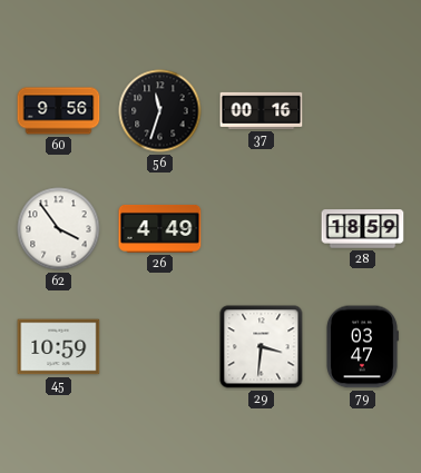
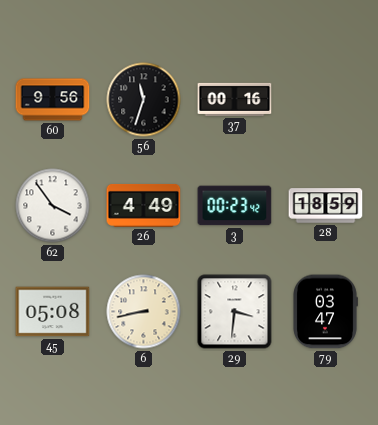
3: none -> 00:23 (235, 206)
45: 10:59 -> 05:08 (53, 312)
6: none -> 8:43 (144, 312)
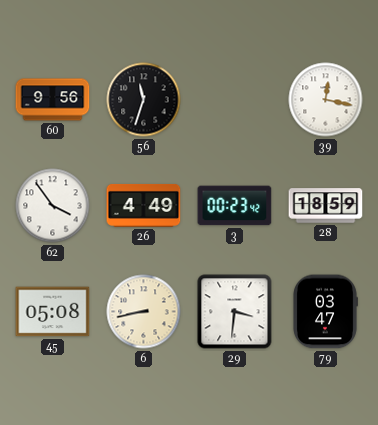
37: 00:16 -> none (235, 99)
39: none -> 12:17 (326, 100)
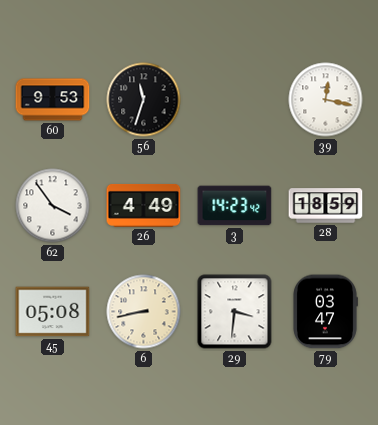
60: 9:56 -> 9:53 (53, 100)
3: 00:23 -> 14:23 (235, 206)
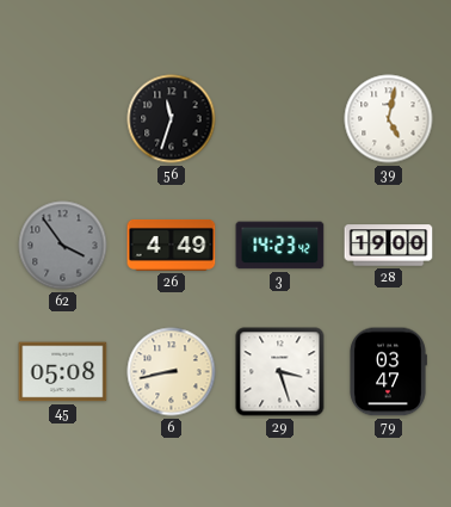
60: 9:53 -> none (53, 100)
39: 12:17 -> 5:02 (389, 119)
62 dial: white -> grey (63, 246)
28: 18:59 -> 19:00 (389, 246)
29: 3:31 -> 3:27 (280, 372)
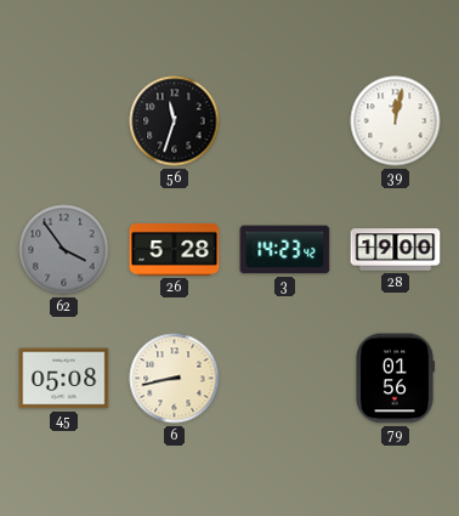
39: 5:02 -> 12:02 (396, 121)
26: 4:49 -> 5:28 (175, 249)
29: 3:27 -> none (280, 372)
79: 03:47 -> 01:56 (395, 379)
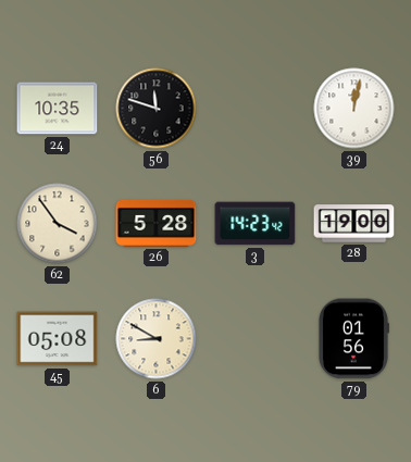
24: none -> 10:35 (58, 109)
56: 11:33 -> 11:48 (157, 109)
62 dial: grey -> cream (58, 224)
6: 8:43 -> 8:50 (157, 339)
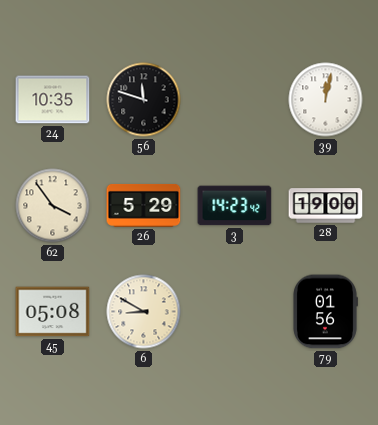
26: 5:28 -> 5:29 (144, 205)
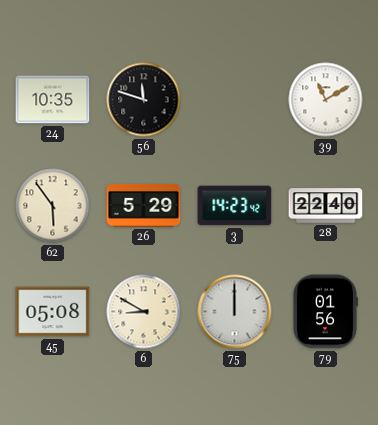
39: 12:02 -> 11:10 (326, 100)
62: 3:54 -> 5:54 (53, 206)
28: 19:00 -> 22:40 (326, 206)
75: none -> 12:00 (235, 312)
